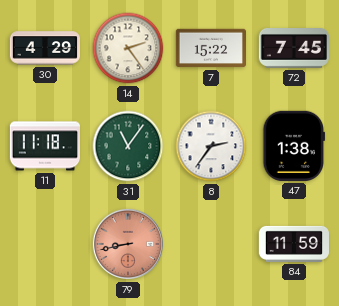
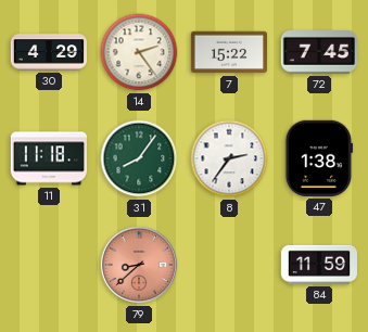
31: 11:06 -> 8:06 (139, 158)
79: 8:43 -> 8:38 (139, 265)
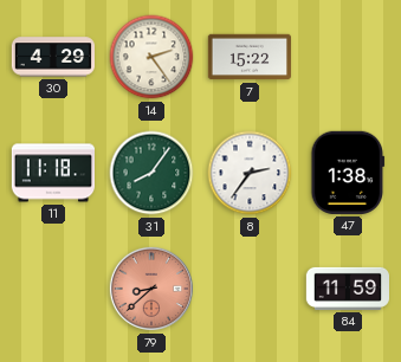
72: 7:45 -> none (318, 53)
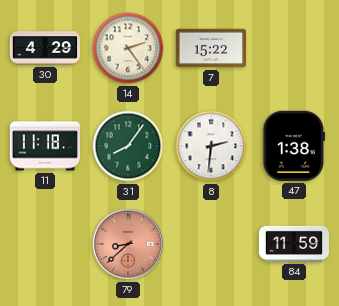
8: 2:36 -> 2:31 (211, 146)
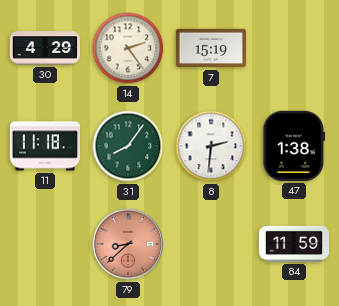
7: 15:22 -> 15:19 (210, 48)
